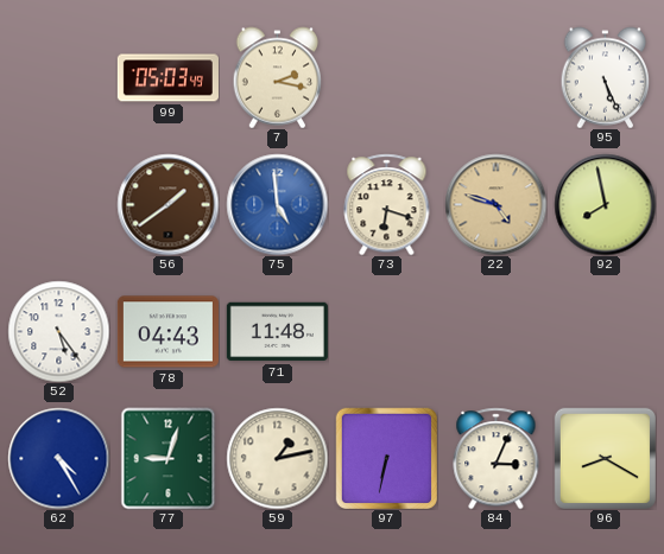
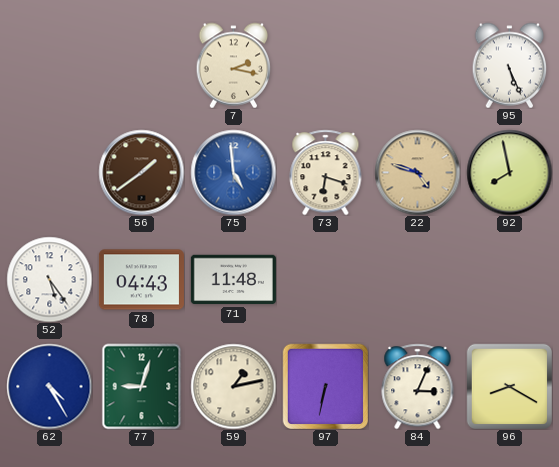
99: 05:03 -> none (167, 78)
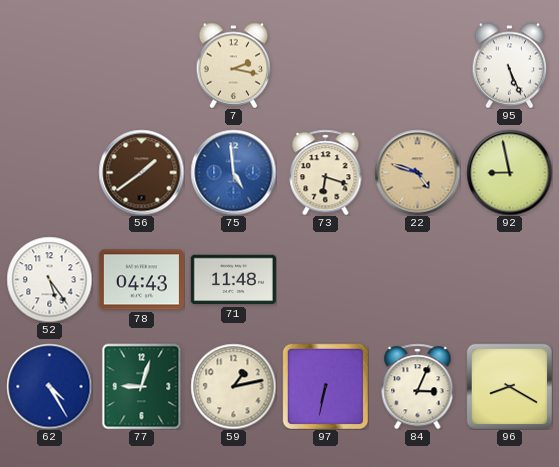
92: 7:58 -> 8:58 (509, 172)
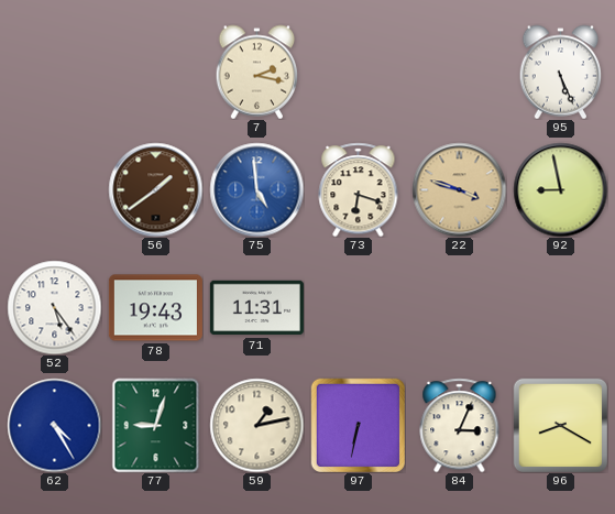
22: 4:48 -> 3:48 (459, 189)
78: 04:43 -> 19:43 (155, 308)
71: 11:48 -> 11:31 (256, 308)
